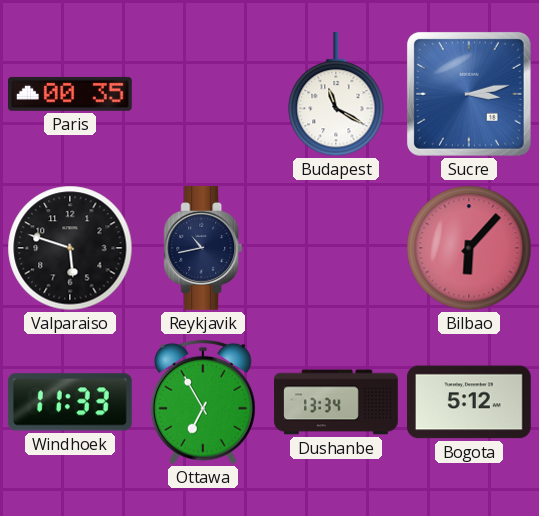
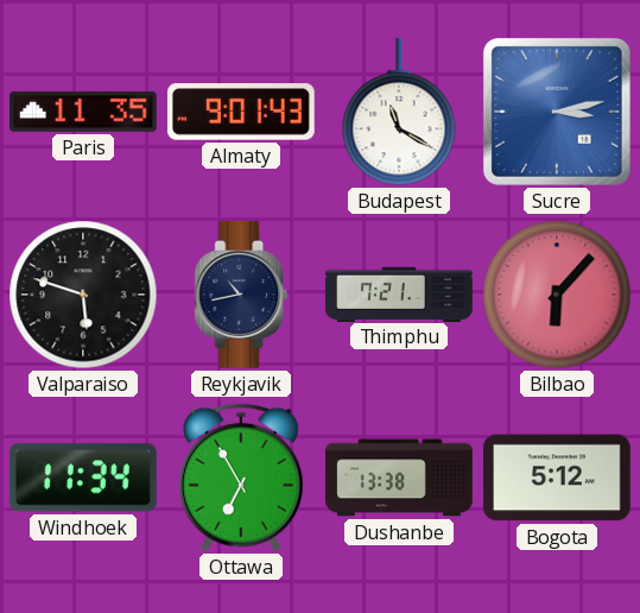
Paris: 00:35 -> 11:35 (83, 112)
Almaty: none -> 9:01 (241, 112)
Thimphu: none -> 7:21 (400, 293)
Windhoek: 11:33 -> 11:34 (83, 478)
Dushanbe: 13:34 -> 13:38 (399, 478)
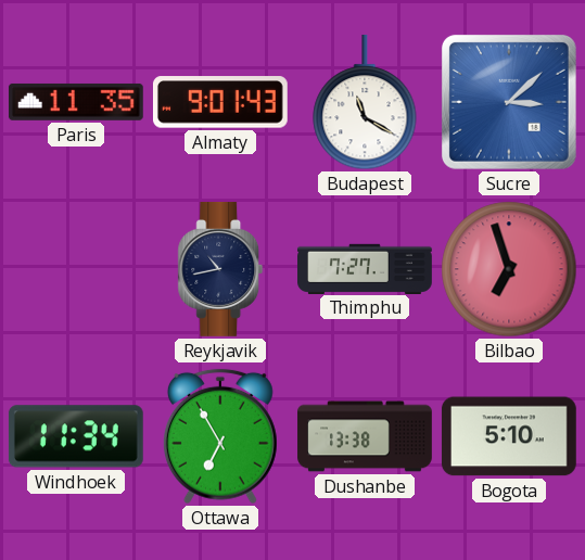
Sucre: 3:13 -> 3:08 (509, 102)
Valparaiso: 5:48 -> none (83, 295)
Thimphu: 7:21 -> 7:27 (366, 268)
Bilbao: 6:07 -> 6:57 (509, 269)
Bogota: 5:12 -> 5:10 (509, 436)
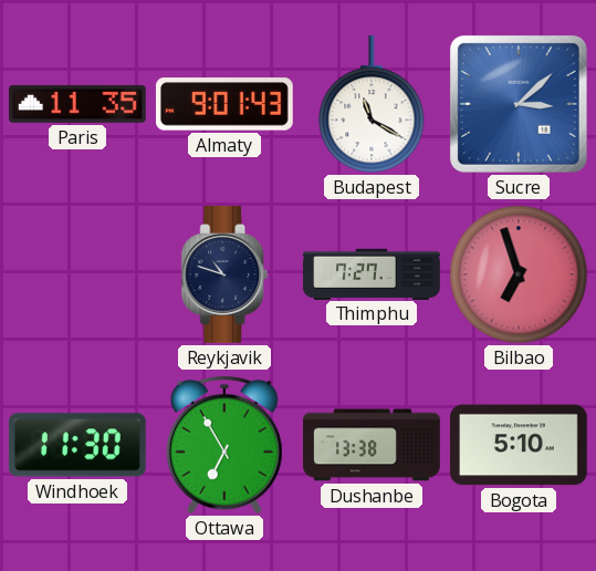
Reykjavik: 10:43 -> 10:48 (224, 276)
Windhoek: 11:34 -> 11:30 (77, 445)
